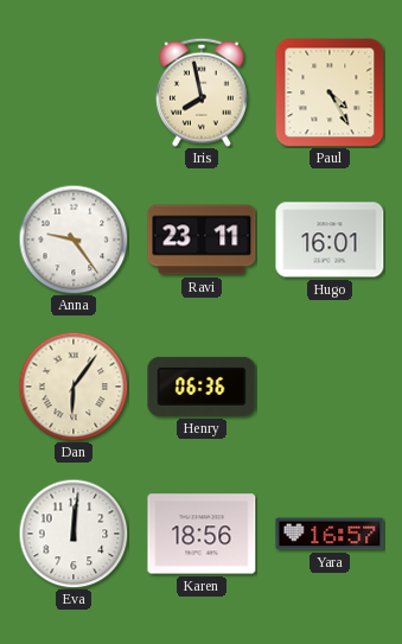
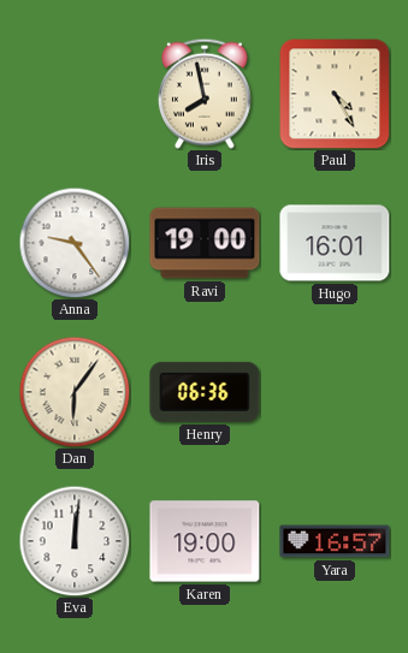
Ravi: 23:11 -> 19:00 (205, 243)
Karen: 18:56 -> 19:00 (205, 541)
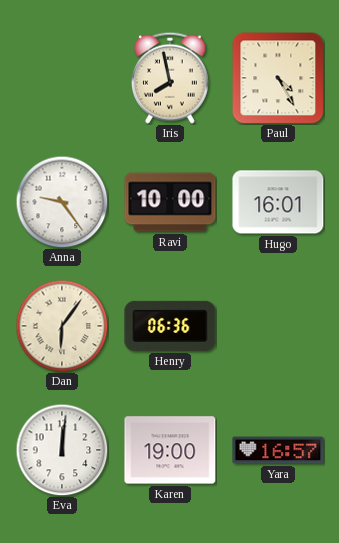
Ravi: 19:00 -> 10:00 (170, 202)
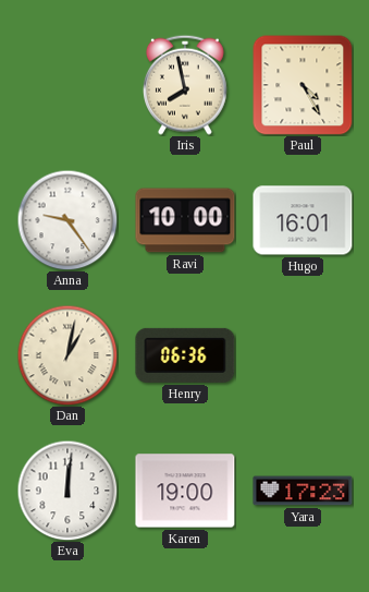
Dan: 6:06 -> 1:02 (67, 355)
Yara: 16:57 -> 17:23 (303, 491)
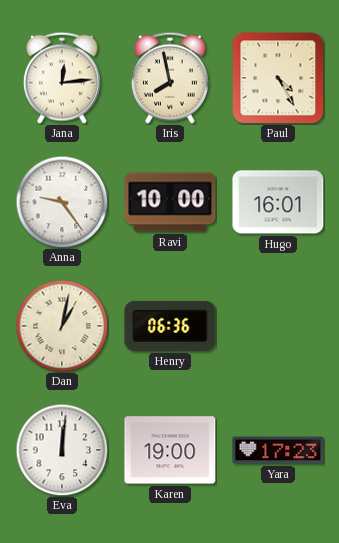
Jana: none -> 12:14 (62, 78)
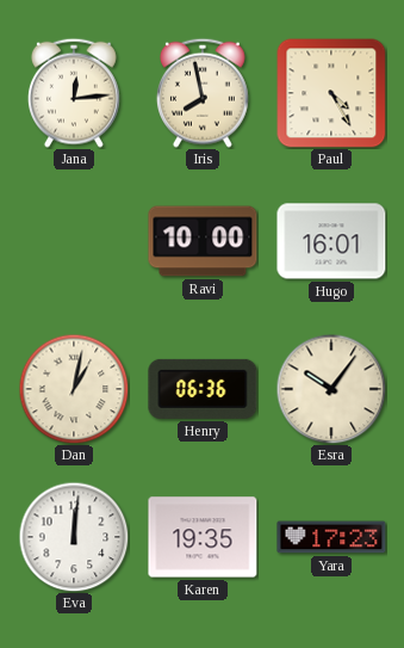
Anna: 9:24 -> none (62, 202)
Esra: none -> 10:06 (331, 389)
Karen: 19:00 -> 19:35 (203, 537)
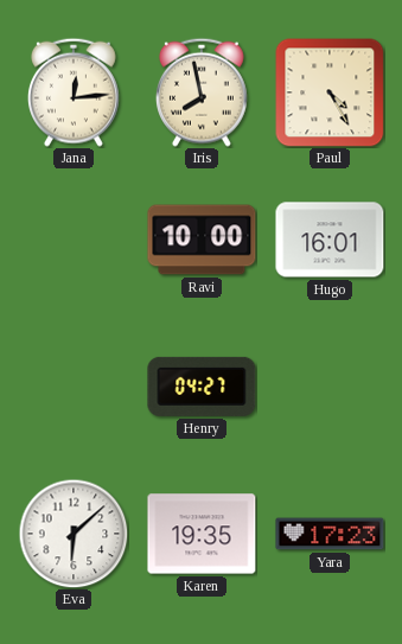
Dan: 1:02 -> none (74, 389)
Henry: 06:36 -> 04:27 (202, 387)
Esra: 10:06 -> none (331, 389)
Eva: 12:01 -> 6:08 (74, 534)
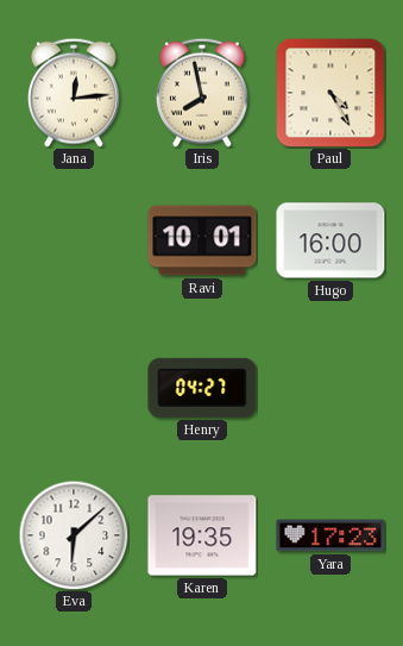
Ravi: 10:00 -> 10:01 (202, 240)
Hugo: 16:01 -> 16:00 (330, 240)
